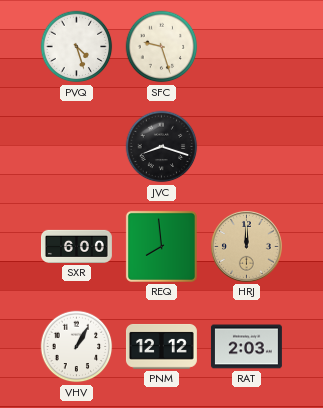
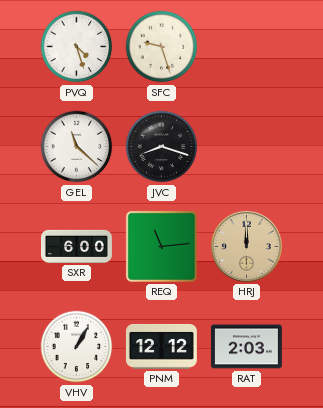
GEL: none -> 11:22 (77, 147)
REQ: 7:59 -> 11:14 (161, 246)
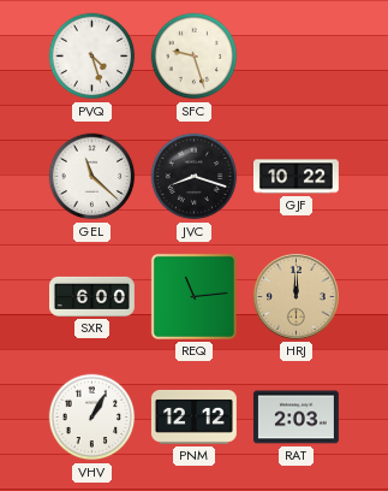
GJF: none -> 10:22 (297, 177)
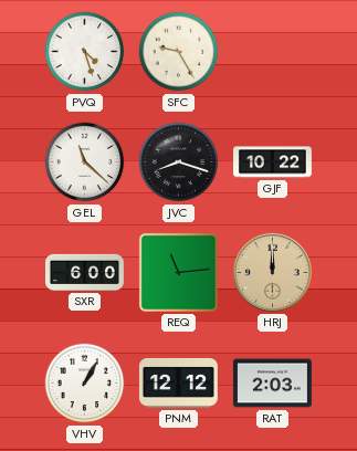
SFC: 9:27 -> 9:25 (179, 52)
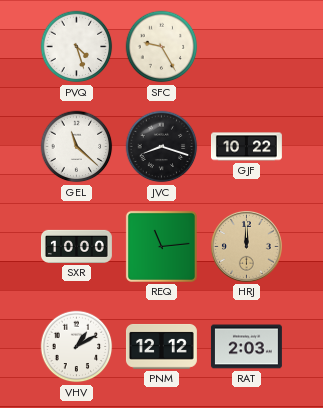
SXR: 6:00 -> 10:00 (77, 246)
VHV: 1:05 -> 1:10 (77, 347)
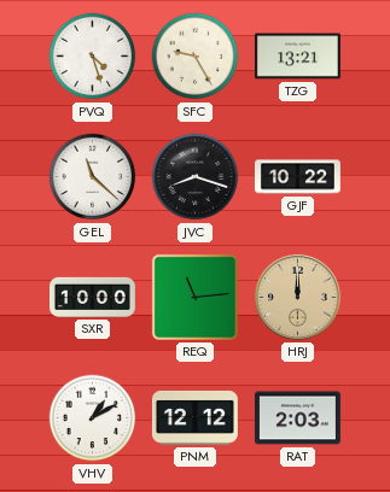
TZG: none -> 13:21 (297, 57)
